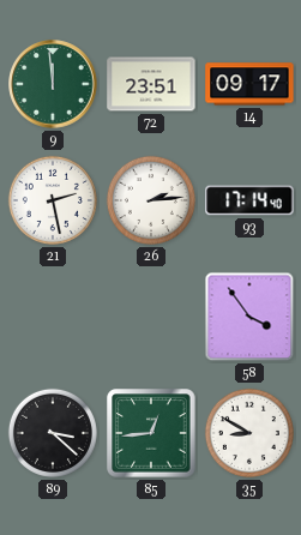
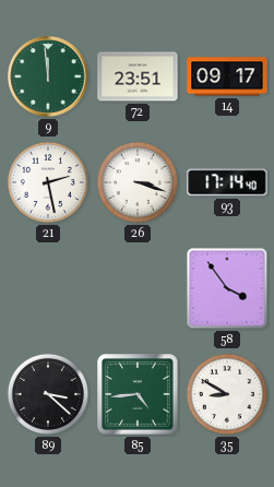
26: 2:14 -> 3:18 (138, 182)
85: 12:44 -> 4:44 (138, 394)
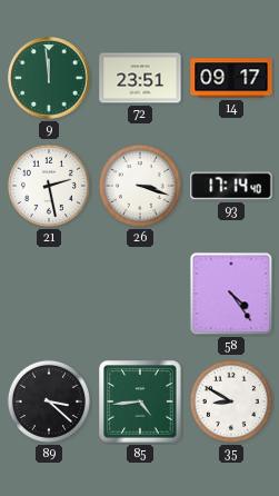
58: 3:54 -> 4:24 (231, 294)
